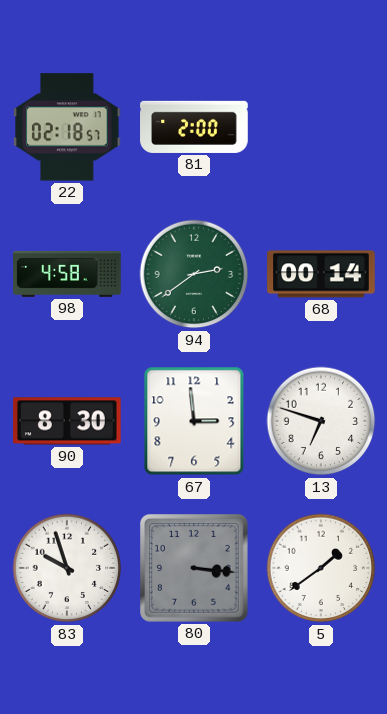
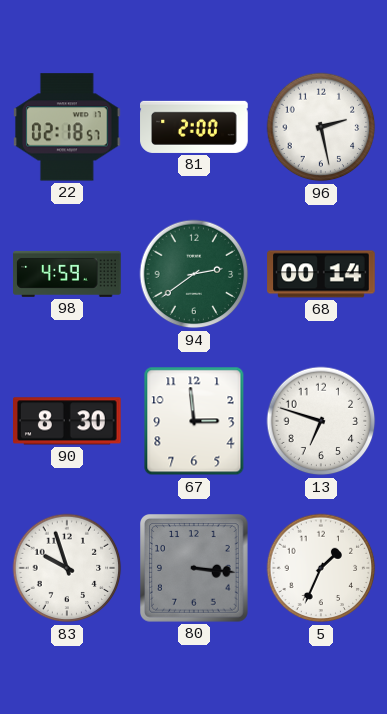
96: none -> 2:28 (321, 127)
98: 4:58 -> 4:59 (67, 274)
5: 1:39 -> 1:34 (321, 568)
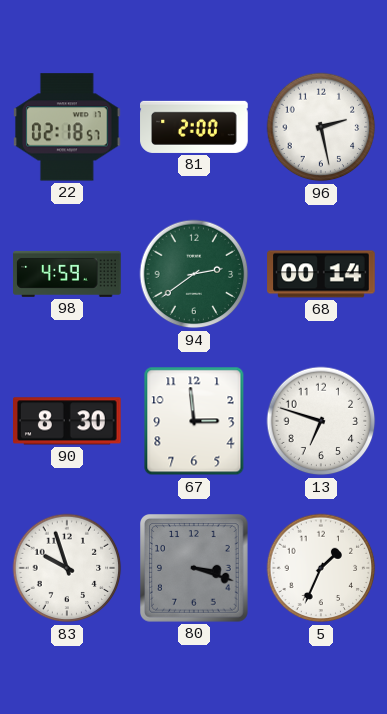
80: 3:16 -> 3:18 (195, 569)
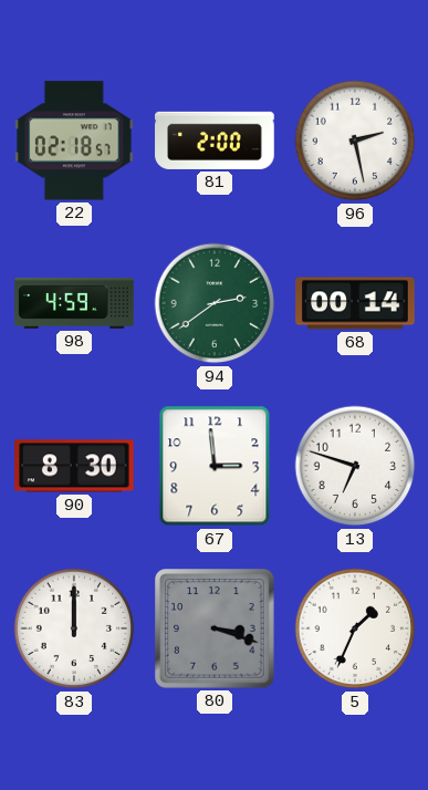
83: 9:57 -> 12:00 (74, 628)
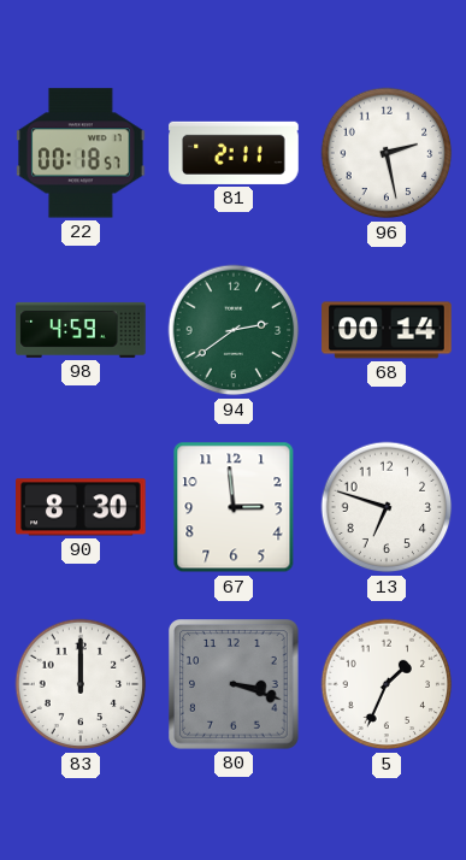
22: 02:18 -> 00:18 (82, 153)
81: 2:00 -> 2:11 (234, 153)
